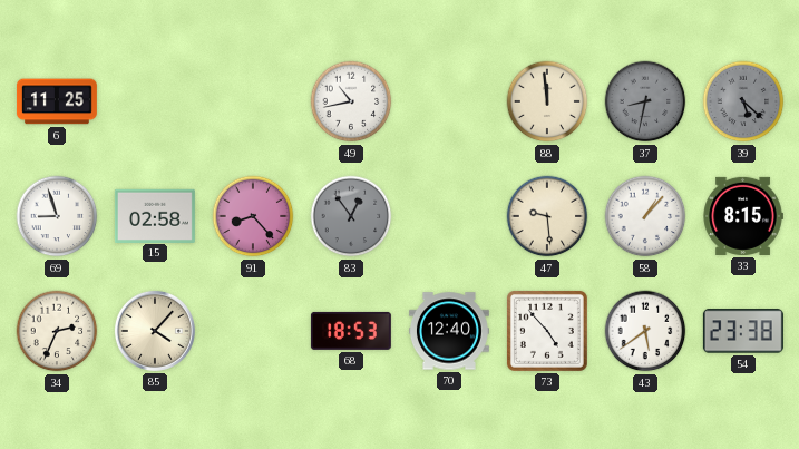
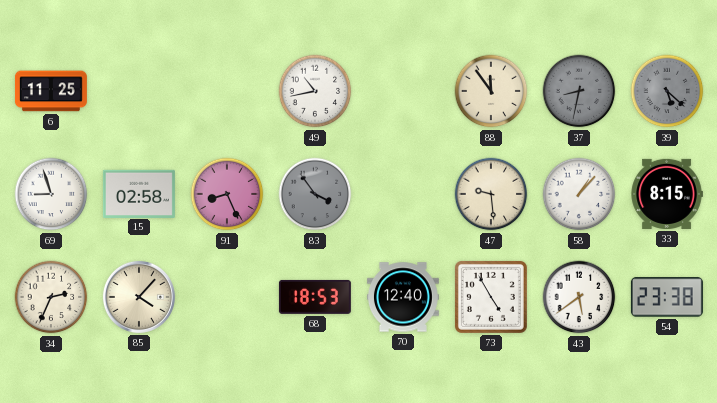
88: 11:59 -> 11:54 (491, 91)
91: 8:23 -> 8:26 (227, 194)
83: 12:54 -> 3:54 (315, 194)
73: 4:53 -> 4:55 (491, 297)
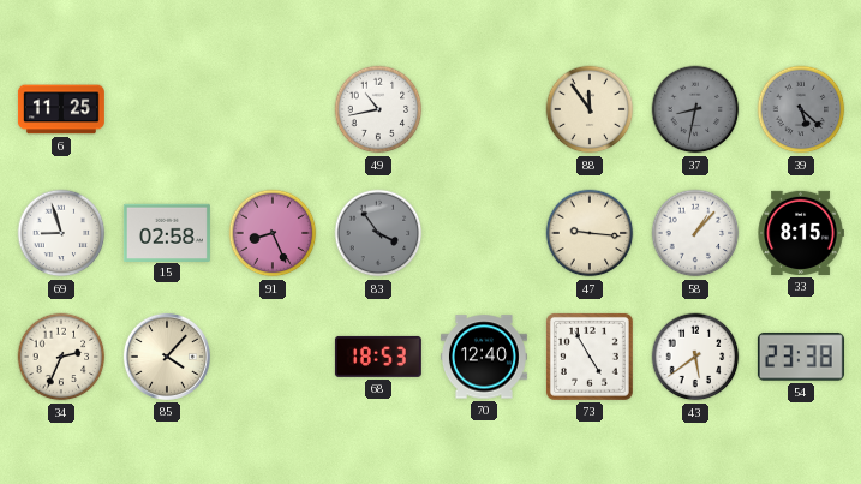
47: 9:29 -> 9:16 (590, 233)
